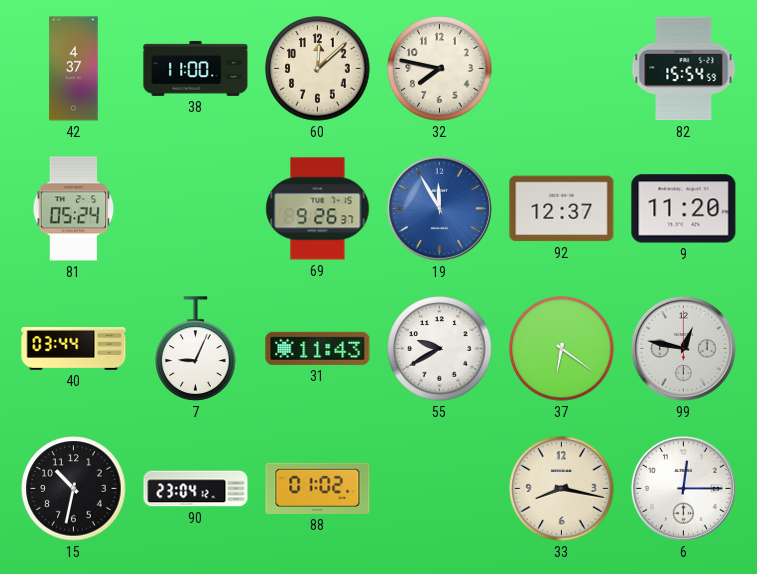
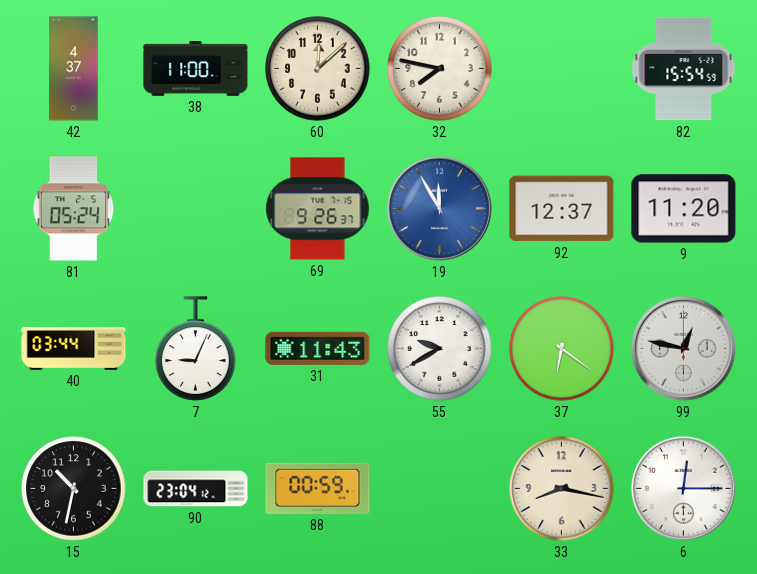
88: 01:02 -> 00:59 (318, 488)
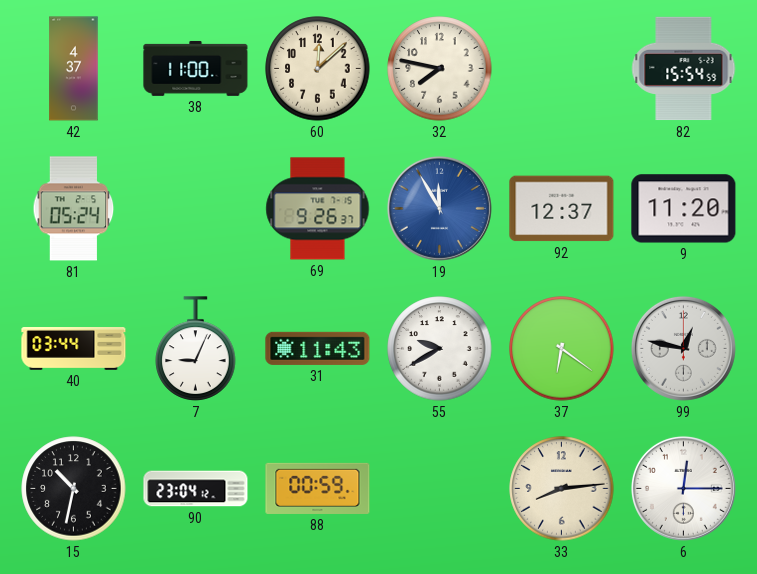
33: 8:17 -> 8:14 (562, 489)
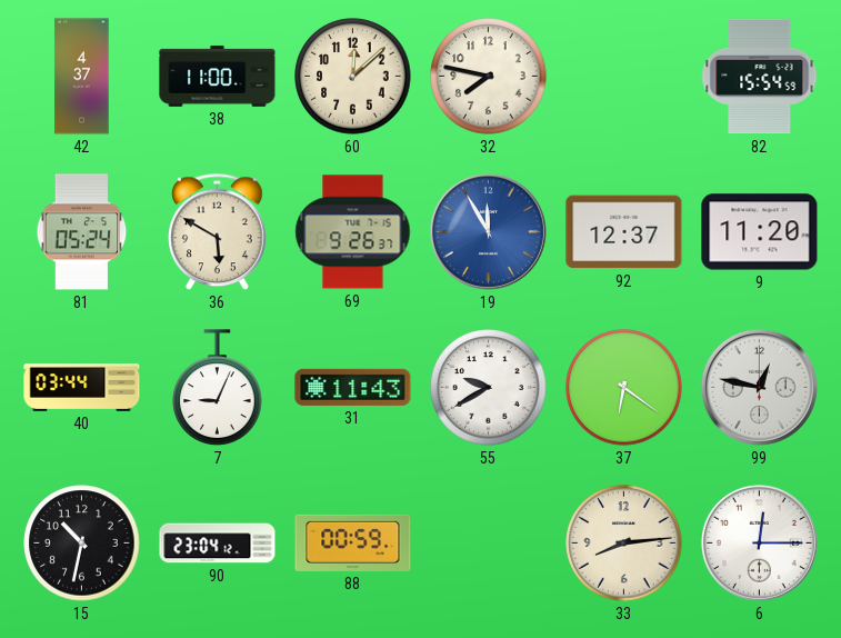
36: none -> 5:50 (218, 232)
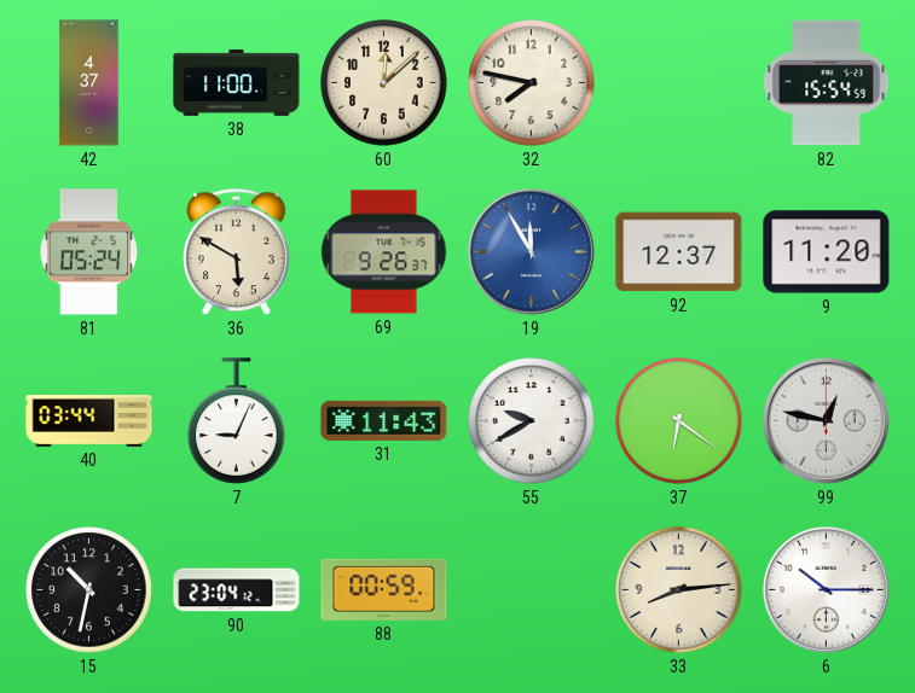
6: 12:15 -> 10:15 (826, 589)
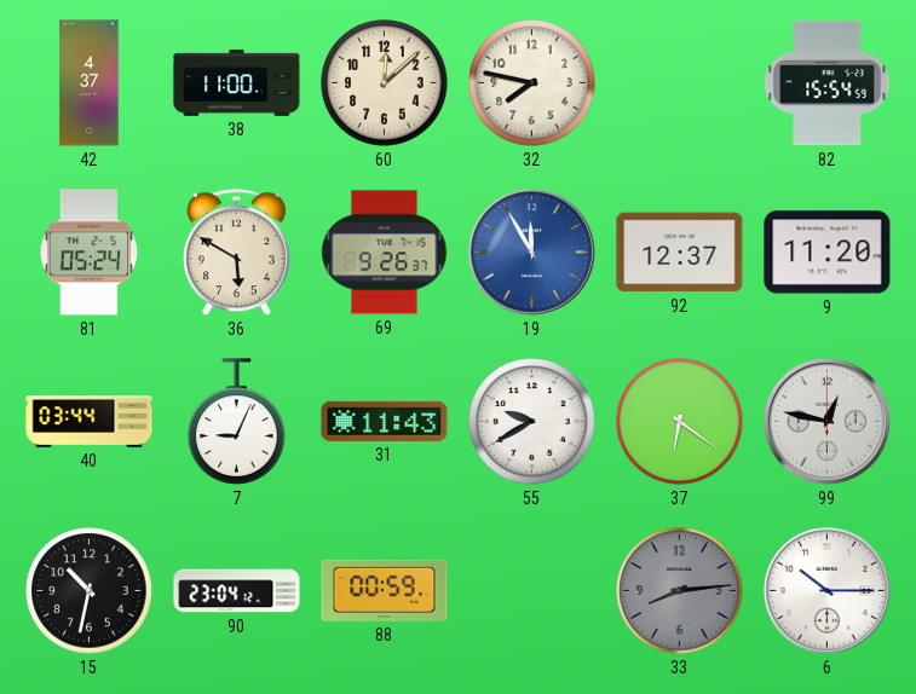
33 dial: cream -> grey (680, 591)
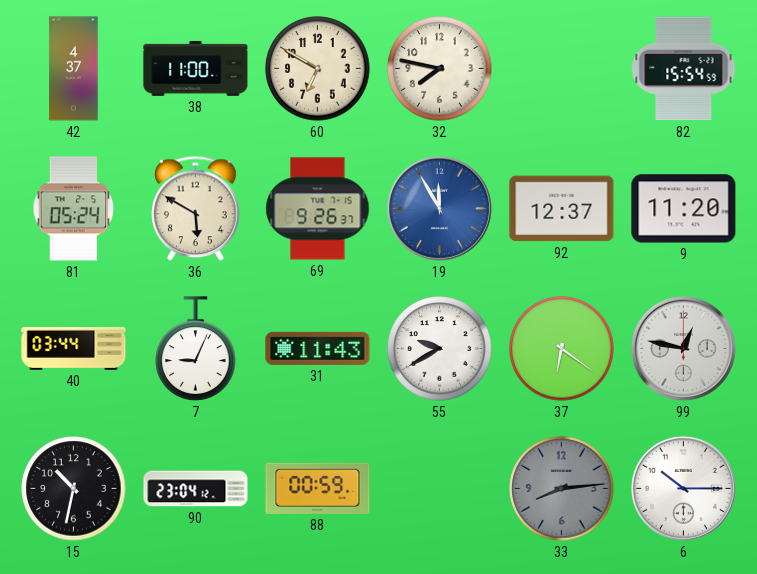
60: 12:08 -> 6:50 (318, 69)
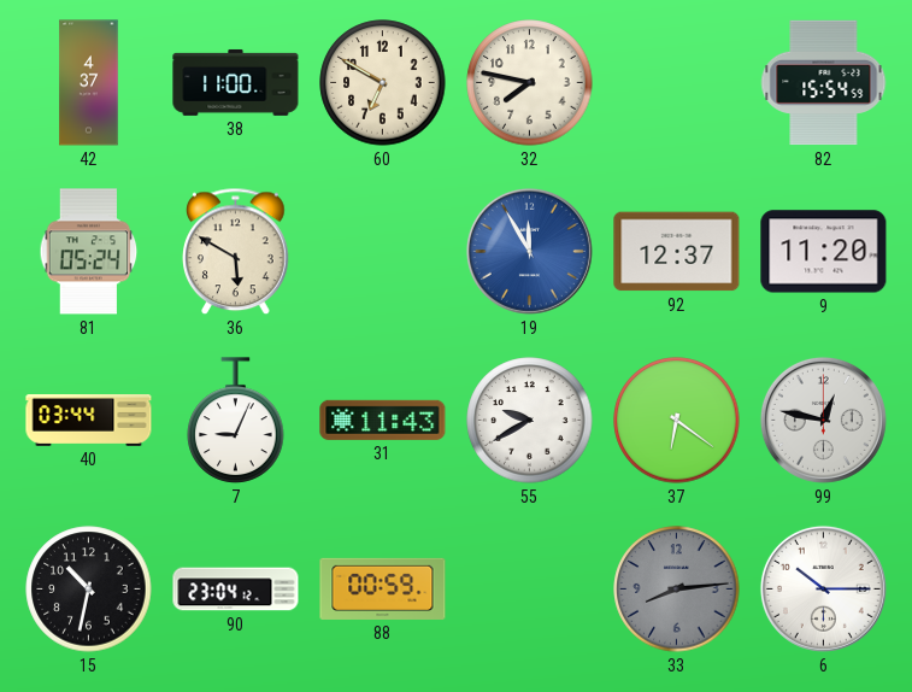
69: 9:26 -> none (318, 209)
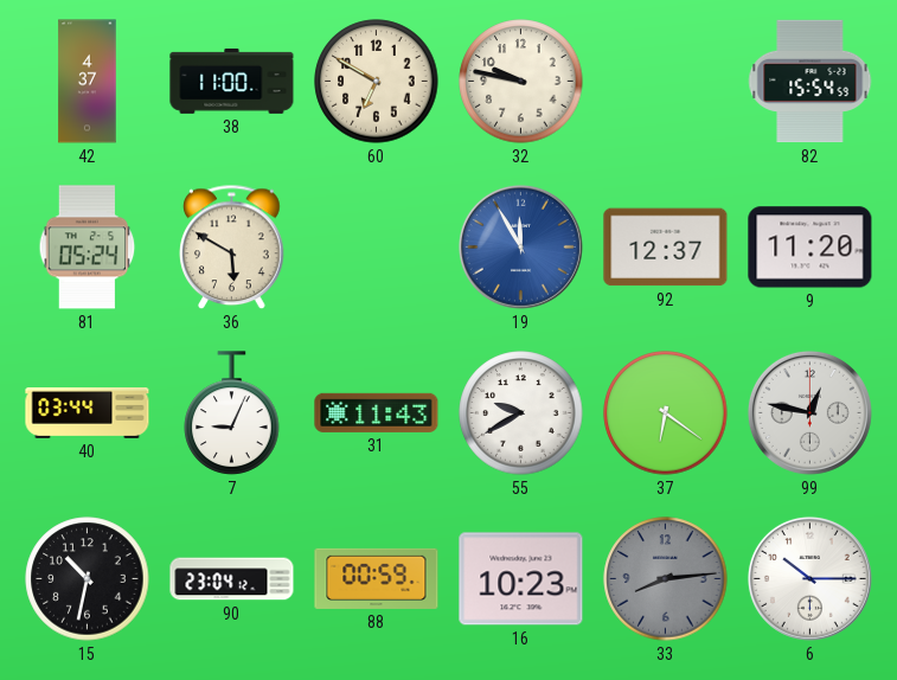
32: 7:47 -> 9:47 (521, 82)
16: none -> 10:23 (521, 579)
